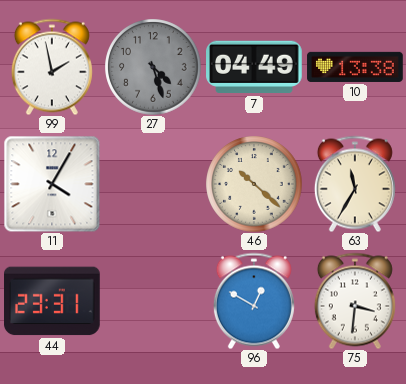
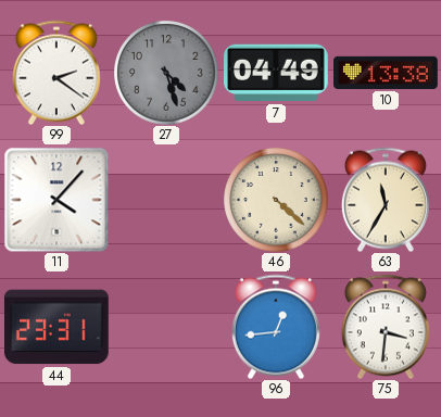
99: 1:58 -> 2:21 (56, 73)
11: 4:05 -> 4:07 (56, 200)
46: 10:22 -> 4:22 (276, 200)
96: 12:50 -> 12:44 (276, 327)
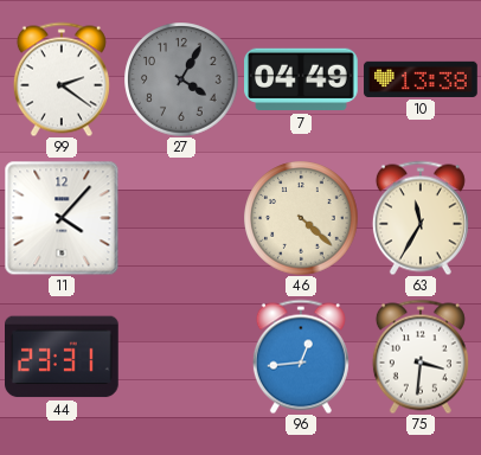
27: 4:27 -> 4:05 (181, 79)
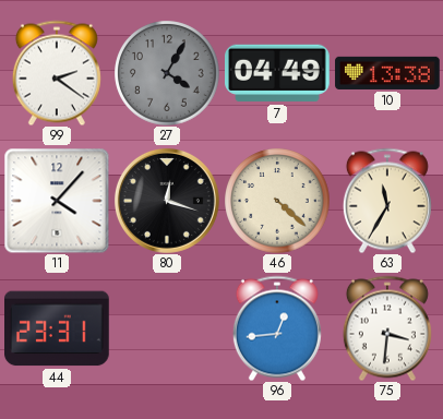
80: none -> 12:18 (167, 201)
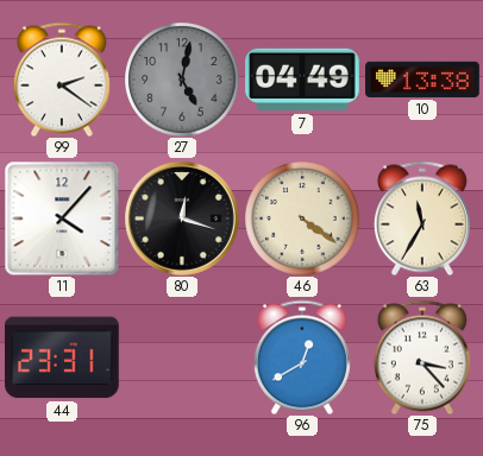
27: 4:05 -> 5:02 (182, 80)
46: 4:22 -> 4:21 (302, 218)
96: 12:44 -> 12:40 (302, 357)
75: 3:31 -> 3:23 (422, 357)
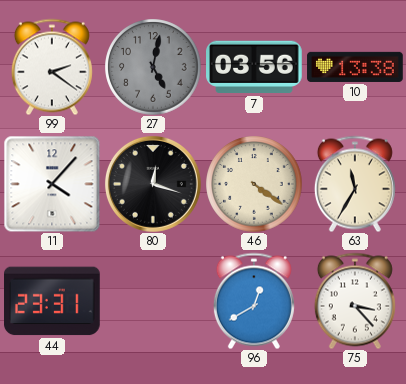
7: 04:49 -> 03:56 (255, 67)
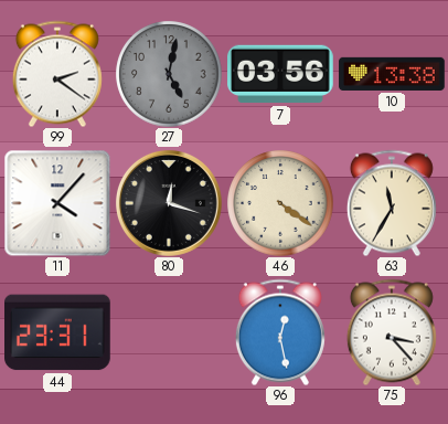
96: 12:40 -> 12:28 (280, 332)
